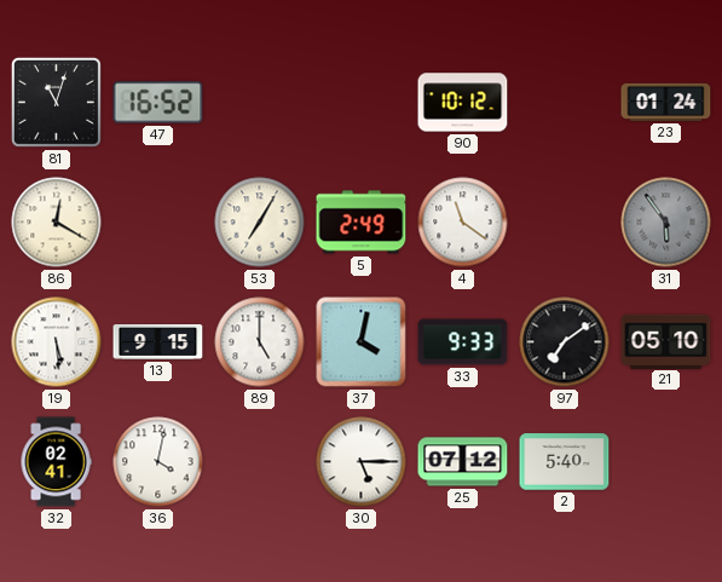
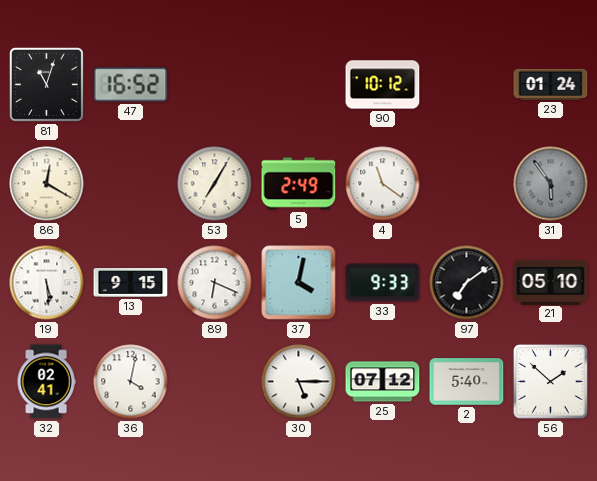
89: 5:00 -> 6:19 (215, 283)
56: none -> 1:52 (550, 381)
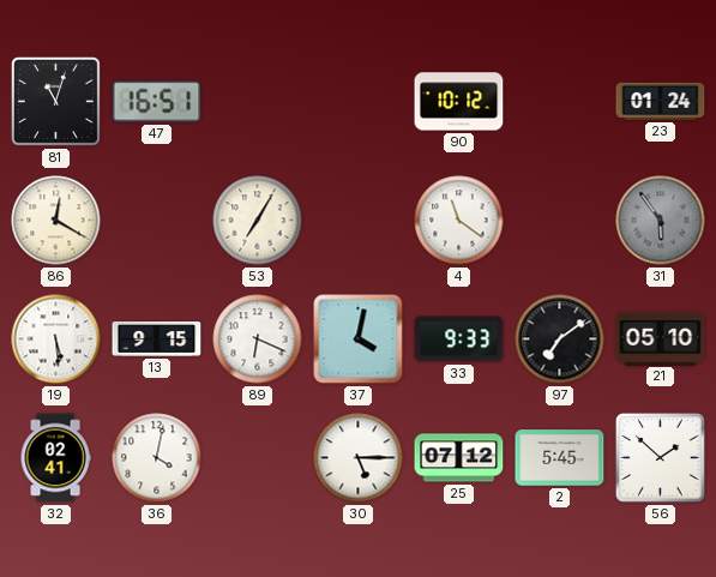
47: 16:52 -> 16:51 (157, 102)
5: 2:49 -> none (299, 184)
2: 5:40 -> 5:45 (560, 458)
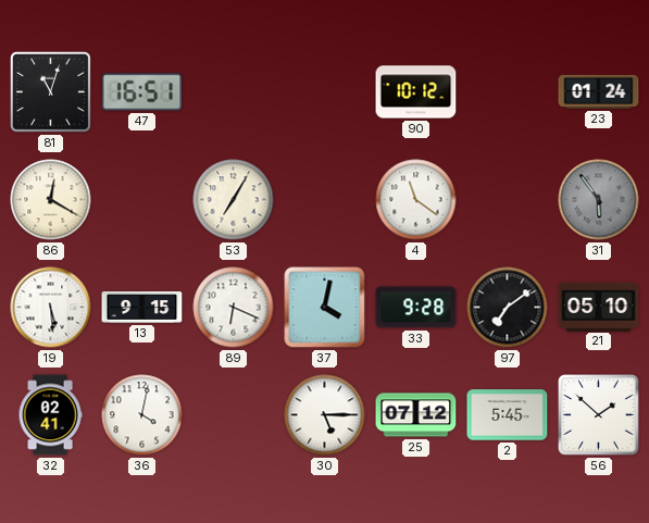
33: 9:33 -> 9:28 (416, 308)
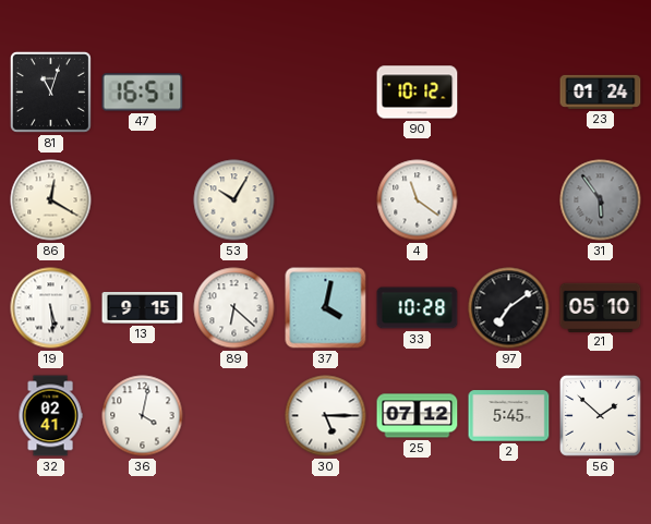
53: 7:05 -> 10:05 (234, 200)
89: 6:19 -> 6:22 (234, 308)
33: 9:28 -> 10:28 (418, 308)
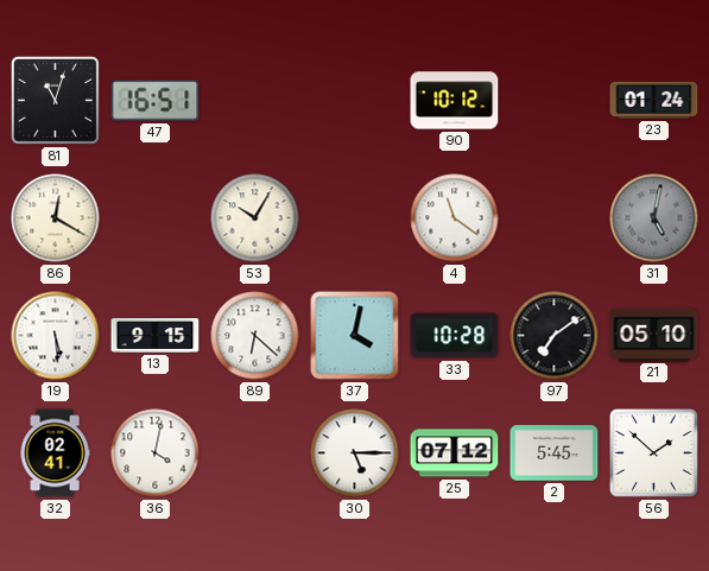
31: 5:54 -> 5:02 (654, 218)
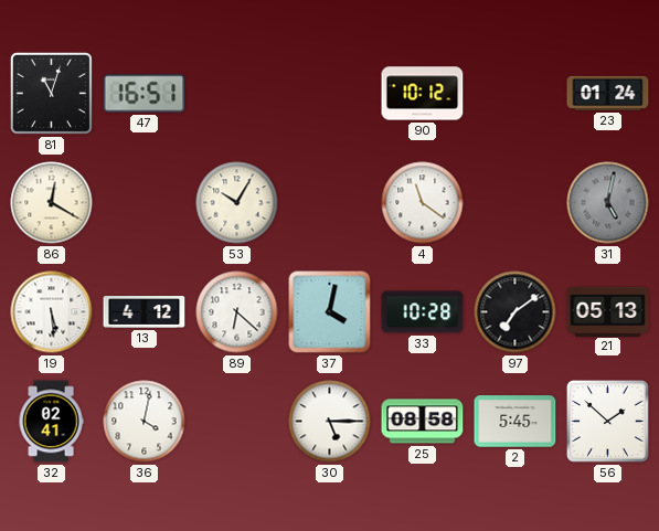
13: 9:15 -> 4:12 (145, 312)
21: 05:10 -> 05:13 (608, 311)
25: 07:12 -> 08:58 (423, 422)
